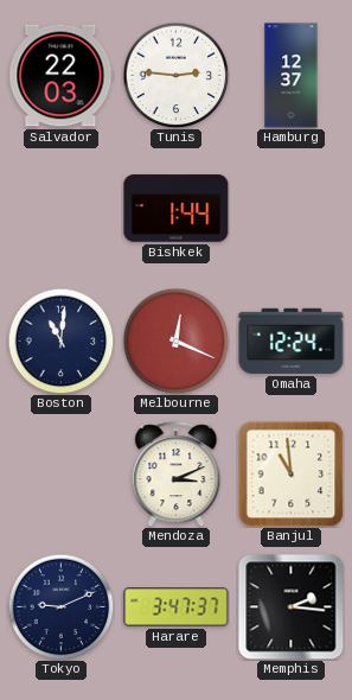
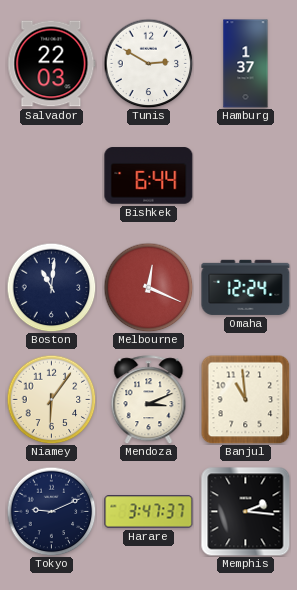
Tunis: 2:46 -> 2:50 (148, 63)
Hamburg: 12:37 -> 1:37 (246, 64)
Bishkek: 1:44 -> 6:44 (149, 176)
Niamey: none -> 6:06 (51, 399)
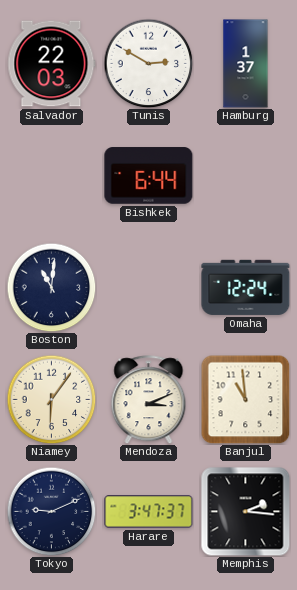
Melbourne: 12:19 -> none (148, 287)
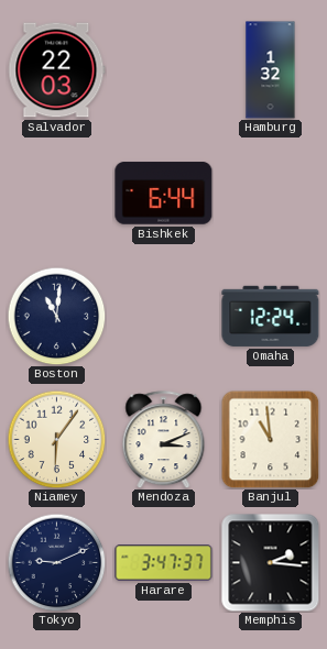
Tunis: 2:50 -> none (148, 63)
Hamburg: 1:37 -> 1:32 (271, 70)
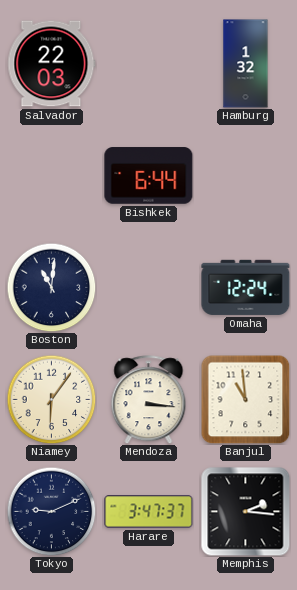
Mendoza: 3:11 -> 3:16 (149, 400)
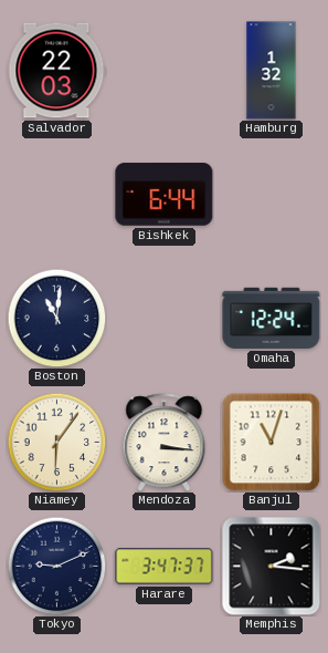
Banjul: 10:59 -> 11:03 (271, 442)
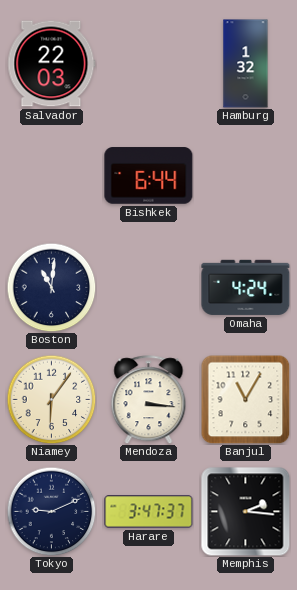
Omaha: 12:24 -> 4:24 (246, 287)
Banjul: 11:03 -> 11:05 (245, 399)
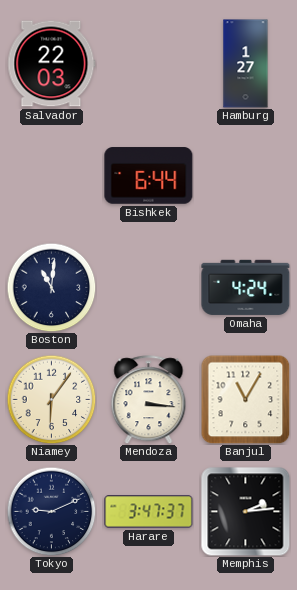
Hamburg: 1:32 -> 1:27 (246, 64)
Memphis: 2:16 -> 2:14 (246, 512)
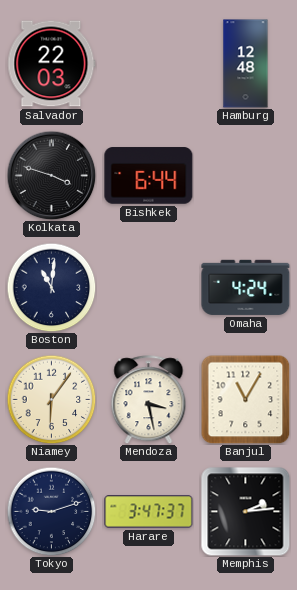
Hamburg: 1:27 -> 12:48 (246, 64)
Kolkata: none -> 3:48 (51, 175)
Mendoza: 3:16 -> 3:28 (149, 400)
Tokyo: 9:11 -> 9:12 (51, 511)
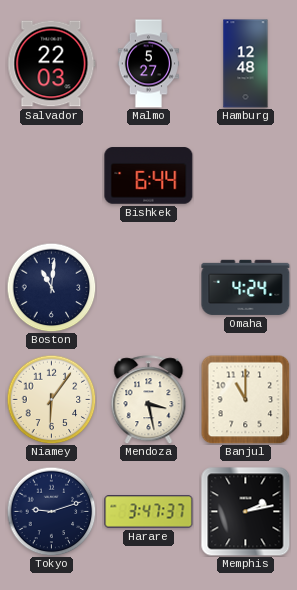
Malmo: none -> 5:27 (148, 64)
Kolkata: 3:48 -> none (51, 175)
Banjul: 11:05 -> 11:00 (245, 399)
Memphis: 2:14 -> 2:13 (246, 512)
